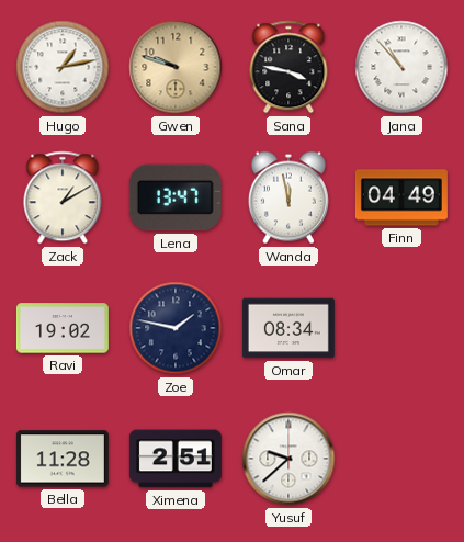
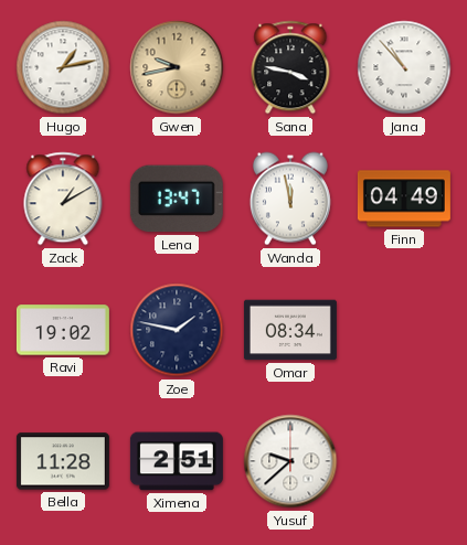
Gwen: 9:48 -> 9:43 (177, 67)
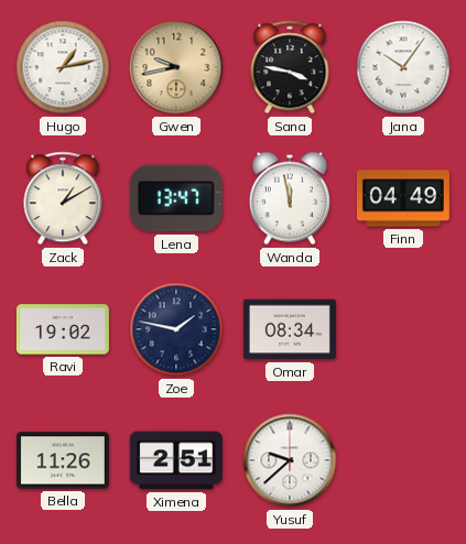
Jana: 10:53 -> 10:06 (403, 67)
Bella: 11:28 -> 11:26 (63, 460)
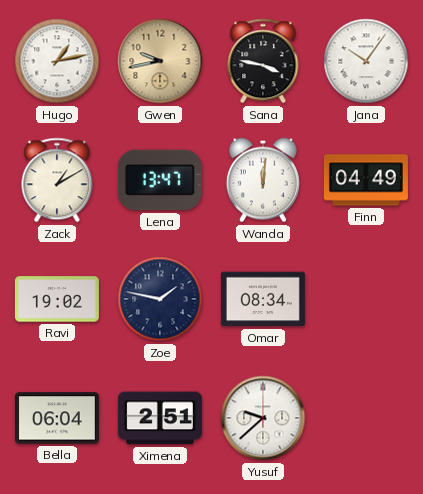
Wanda: 11:58 -> 12:01 (263, 180)
Bella: 11:26 -> 06:04 (57, 418)
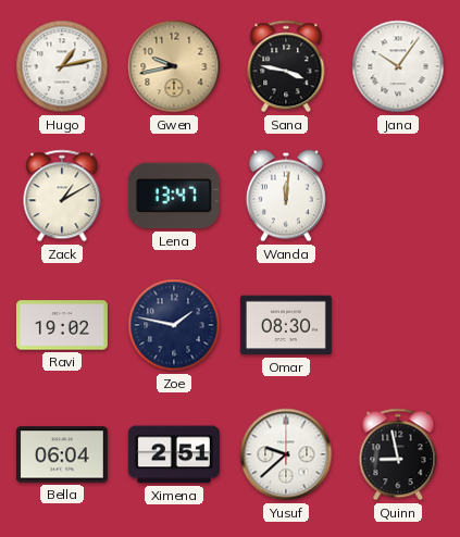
Finn: 04:49 -> none (366, 180)
Omar: 08:34 -> 08:30 (286, 325)
Quinn: none -> 8:58 (398, 454)
